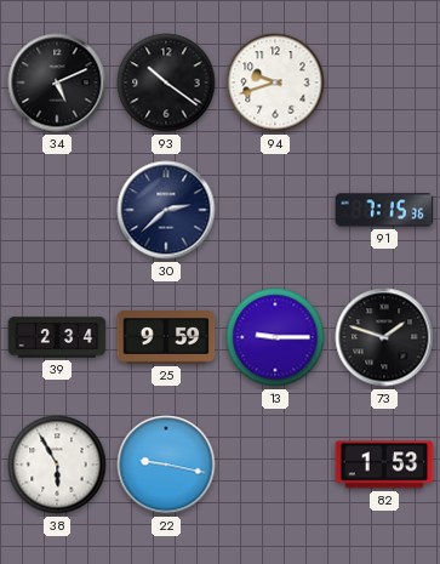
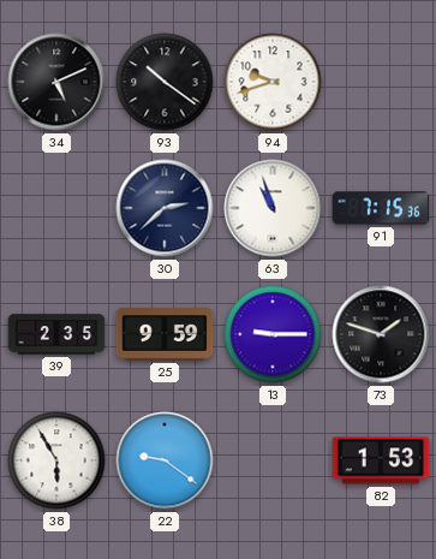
63: none -> 10:57 (273, 208)
39: 2:34 -> 2:35 (56, 334)
22: 9:17 -> 9:21 (165, 460)
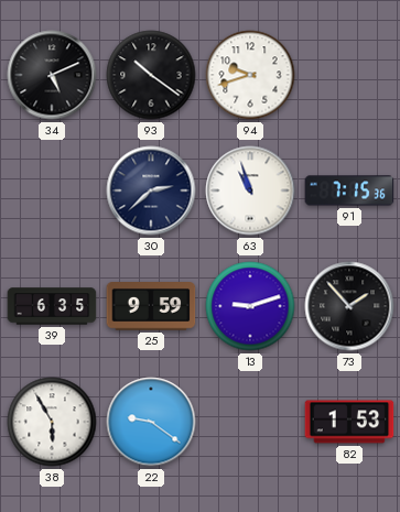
39: 2:35 -> 6:35 (52, 306)
13: 9:15 -> 9:12 (250, 306)
73: 1:48 -> 1:53 (349, 306)
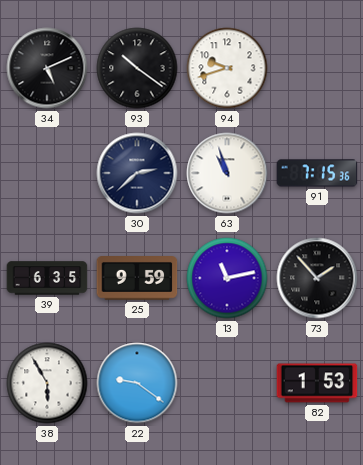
13: 9:12 -> 11:13 (227, 278)
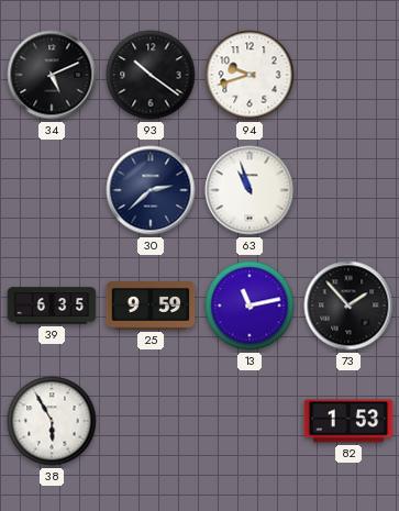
91: 7:15 -> none (317, 173)
22: 9:21 -> none (137, 383)
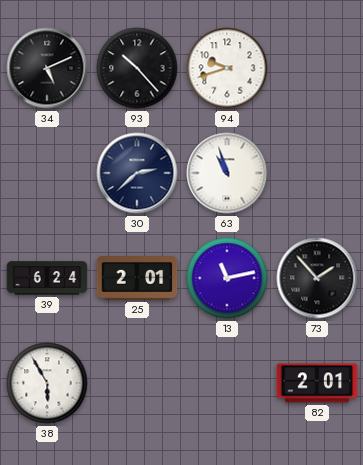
93: 10:21 -> 10:23 (137, 68)
39: 6:35 -> 6:24 (47, 278)
25: 9:59 -> 2:01 (137, 279)
82: 1:53 -> 2:01 (317, 383)
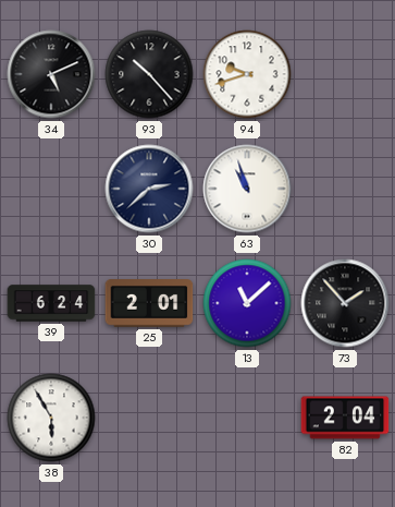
13: 11:13 -> 11:08 (247, 303)
82: 2:01 -> 2:04 (345, 418)
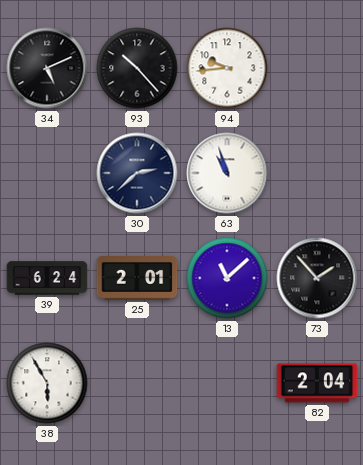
94: 9:42 -> 9:44 (227, 68)
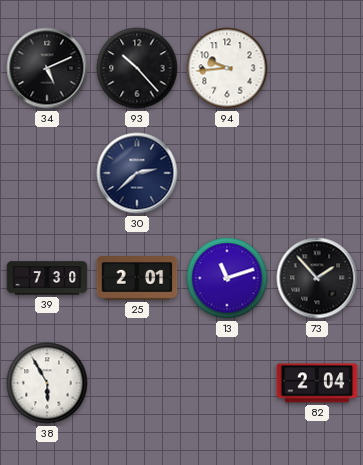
63: 10:57 -> none (227, 173)
39: 6:24 -> 7:30 (47, 278)
13: 11:08 -> 11:12 (227, 278)
